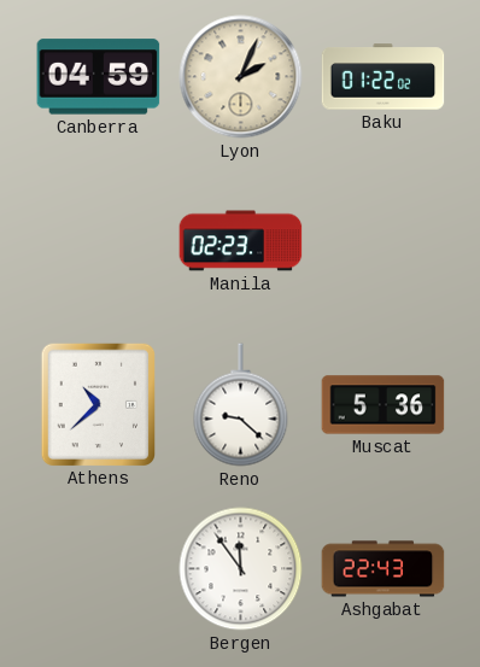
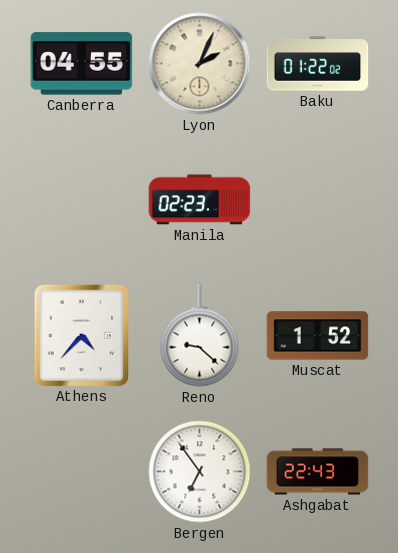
Canberra: 04:59 -> 04:55 (82, 64)
Athens: 10:38 -> 4:37 (81, 335)
Muscat: 5:36 -> 1:52 (318, 336)
Bergen: 11:54 -> 6:54 (200, 472)
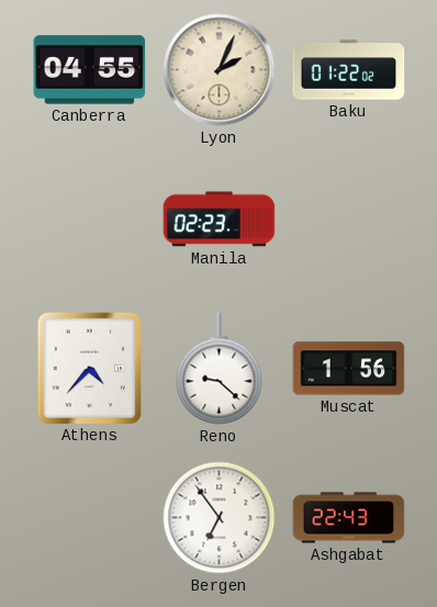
Muscat: 1:52 -> 1:56 (349, 369)
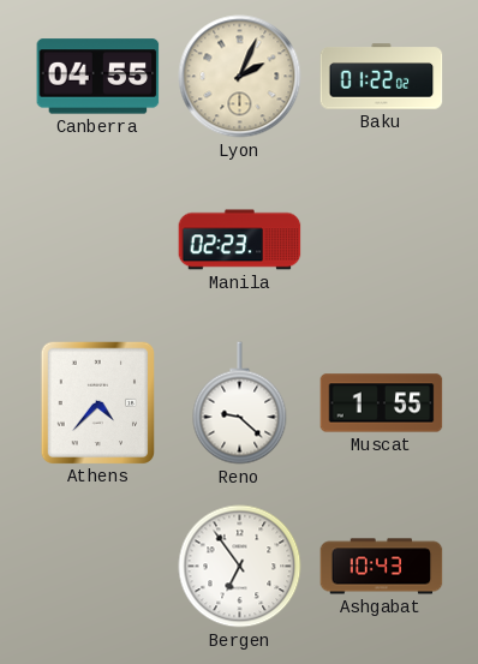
Muscat: 1:56 -> 1:55 (382, 403)
Ashgabat: 22:43 -> 10:43 (382, 567)
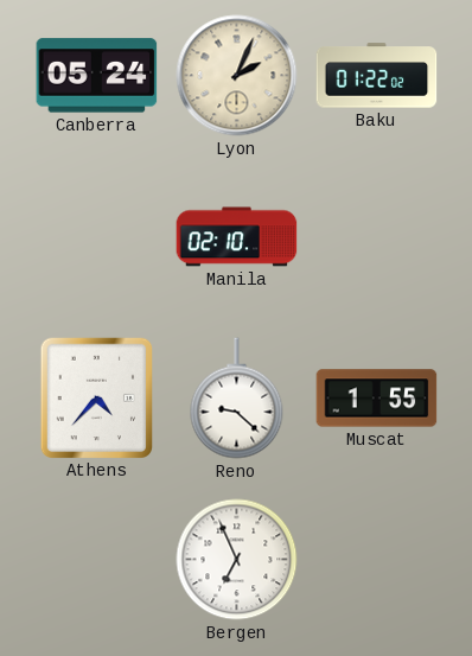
Canberra: 04:55 -> 05:24 (97, 76)
Manila: 02:23 -> 02:10 (237, 237)
Bergen: 6:54 -> 6:56 (237, 560)
Ashgabat: 10:43 -> none (382, 567)
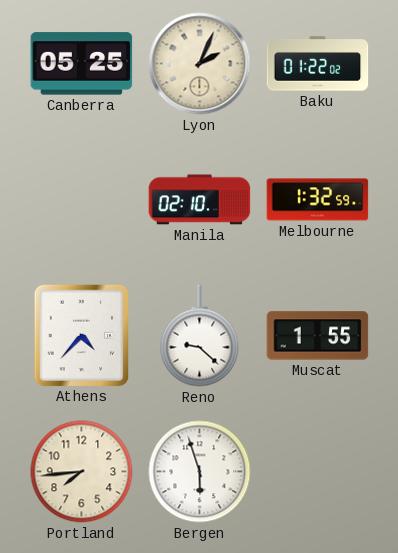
Canberra: 05:24 -> 05:25 (82, 64)
Melbourne: none -> 1:32 (318, 200)
Portland: none -> 7:44 (82, 472)
Bergen: 6:56 -> 5:57 (200, 472)
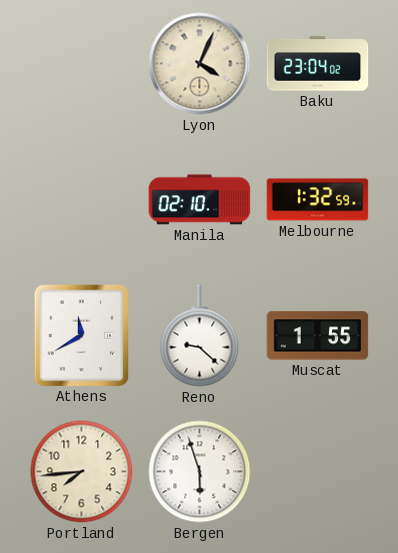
Canberra: 05:25 -> none (82, 64)
Lyon: 2:04 -> 4:04 (200, 64)
Baku: 01:22 -> 23:04 (318, 64)
Athens: 4:37 -> 11:40 (81, 335)
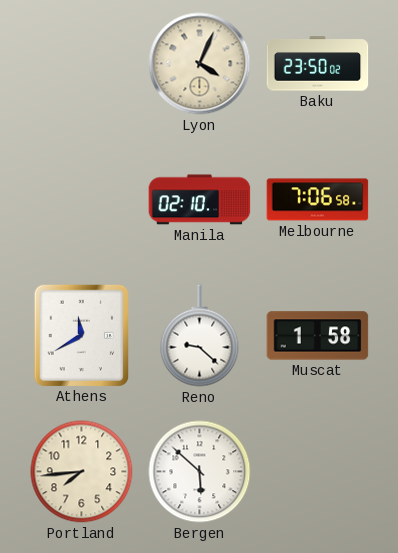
Baku: 23:04 -> 23:50 (318, 64)
Melbourne: 1:32 -> 7:06 (318, 200)
Muscat: 1:55 -> 1:58 (318, 336)
Bergen: 5:57 -> 5:52 (200, 472)
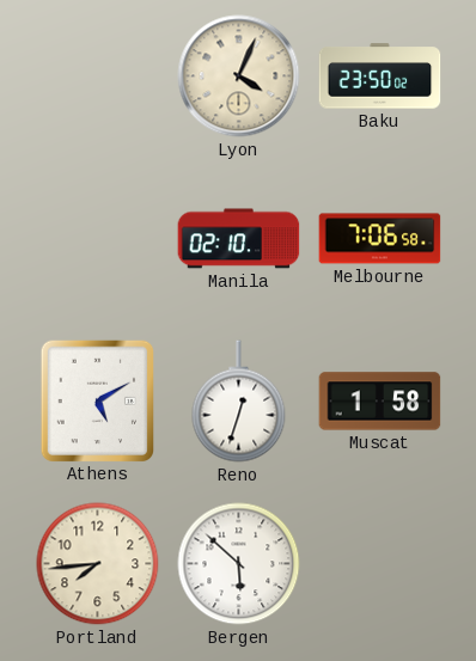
Athens: 11:40 -> 5:10 (97, 400)
Reno: 9:22 -> 12:33 (239, 402)
